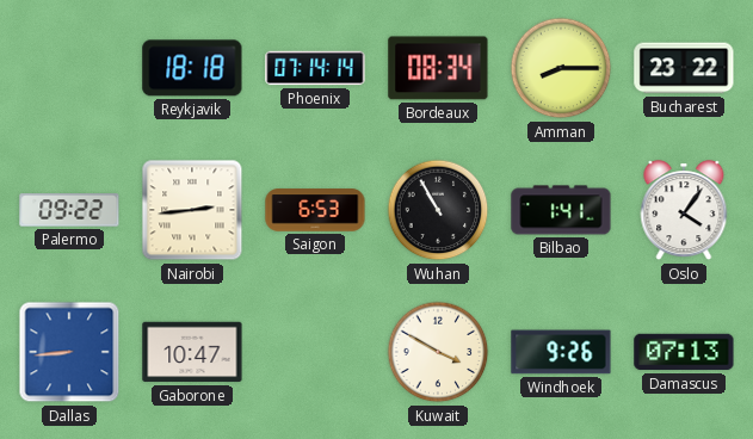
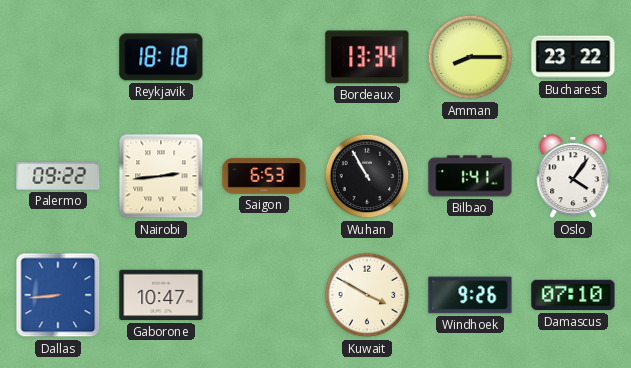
Phoenix: 07:14 -> none (315, 68)
Bordeaux: 08:34 -> 13:34 (367, 57)
Damascus: 07:13 -> 07:10 (573, 295)
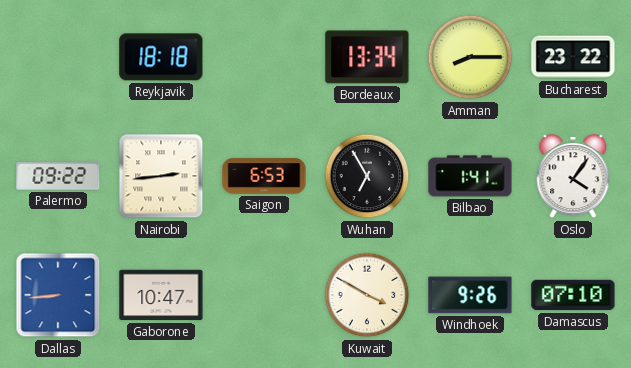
Wuhan: 10:55 -> 6:55 (367, 176)
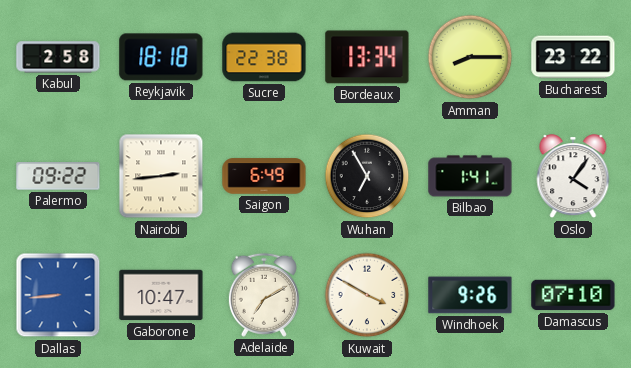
Kabul: none -> 2:58 (58, 57)
Sucre: none -> 22:38 (264, 57)
Saigon: 6:53 -> 6:49 (264, 176)
Adelaide: none -> 7:10 (264, 295)
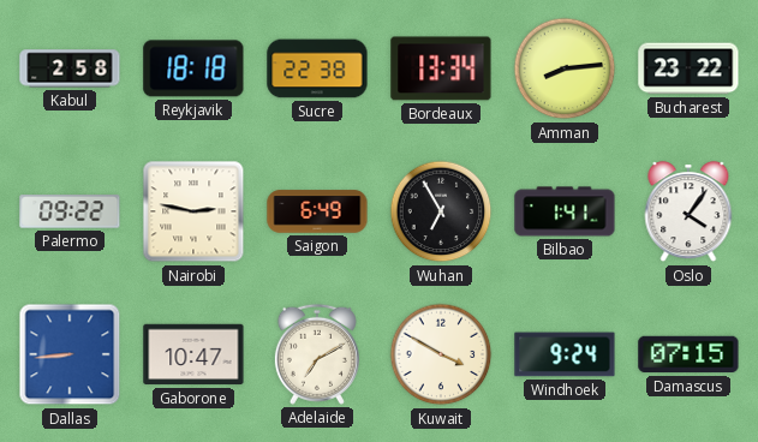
Amman: 8:15 -> 8:14 (565, 68)
Nairobi: 2:44 -> 2:47 (193, 211)
Windhoek: 9:26 -> 9:24 (565, 354)
Damascus: 07:10 -> 07:15 (688, 354)
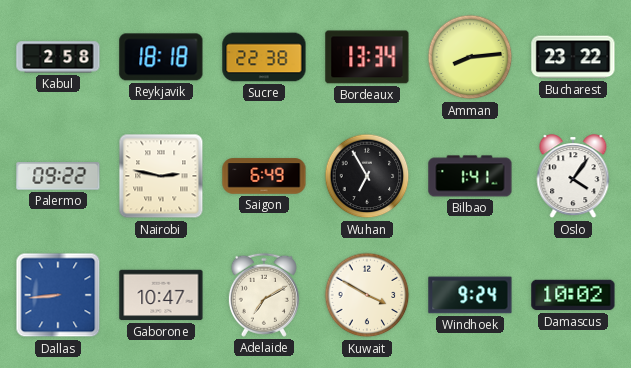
Damascus: 07:15 -> 10:02 (573, 295)
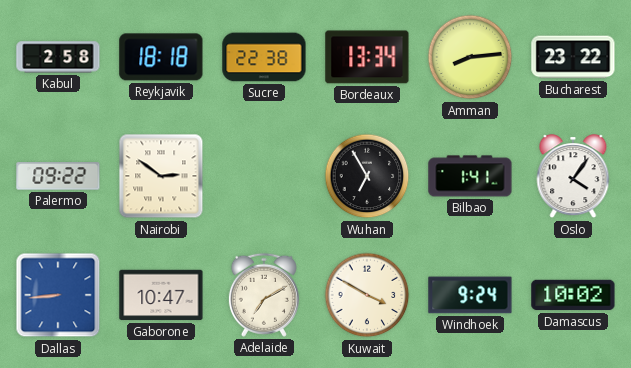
Nairobi: 2:47 -> 2:51 (161, 176)
Saigon: 6:49 -> none (264, 176)
